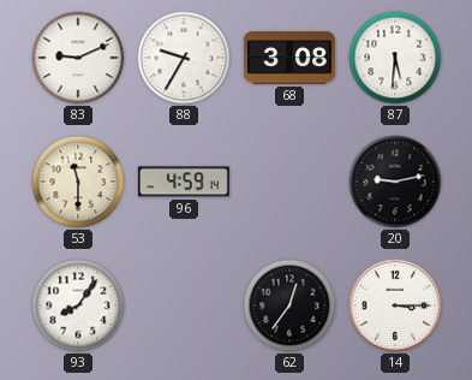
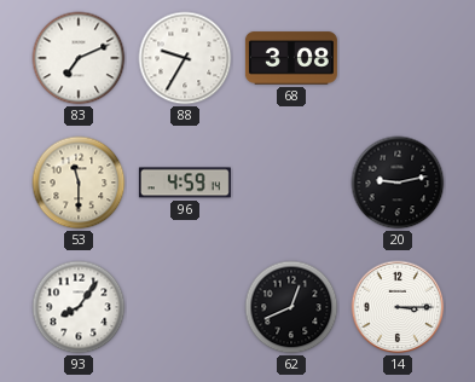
83: 9:11 -> 7:11 (79, 58)
87: 5:31 -> none (395, 58)
62: 12:36 -> 12:41 (291, 307)
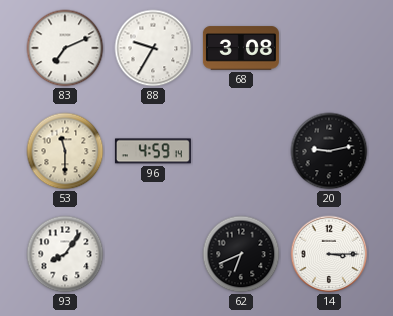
62: 12:41 -> 6:41 (241, 254)
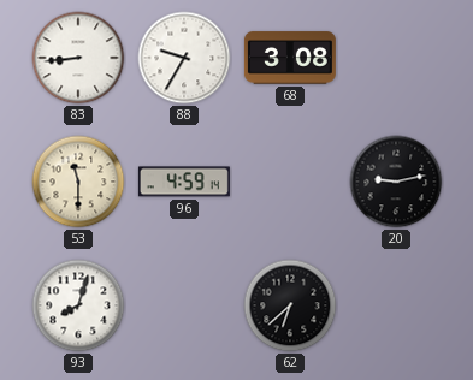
83: 7:11 -> 8:44 (78, 58)
93: 8:06 -> 8:03 (78, 305)
62: 6:41 -> 6:38 (290, 305)
14: 3:15 -> none (329, 254)
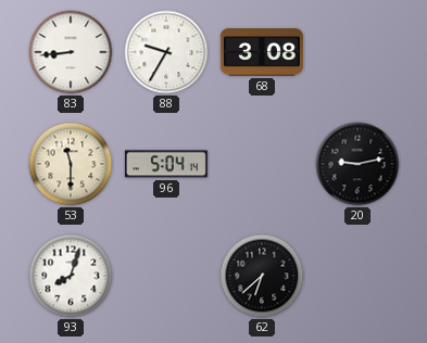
96: 4:59 -> 5:04 (166, 164)
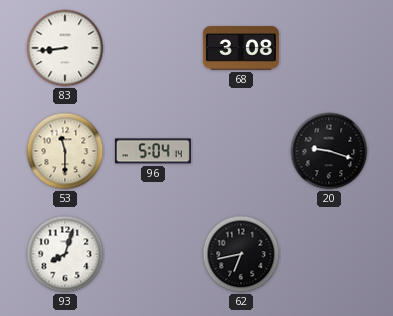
88: 9:35 -> none (166, 52)
20: 9:13 -> 9:18 (329, 151)
62: 6:38 -> 6:43 (241, 254)
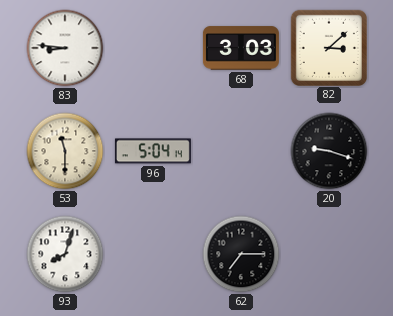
83: 8:44 -> 8:46 (65, 48)
68: 3:08 -> 3:03 (241, 48)
82: none -> 3:08 (328, 47)
62: 6:43 -> 7:15 (241, 254)
